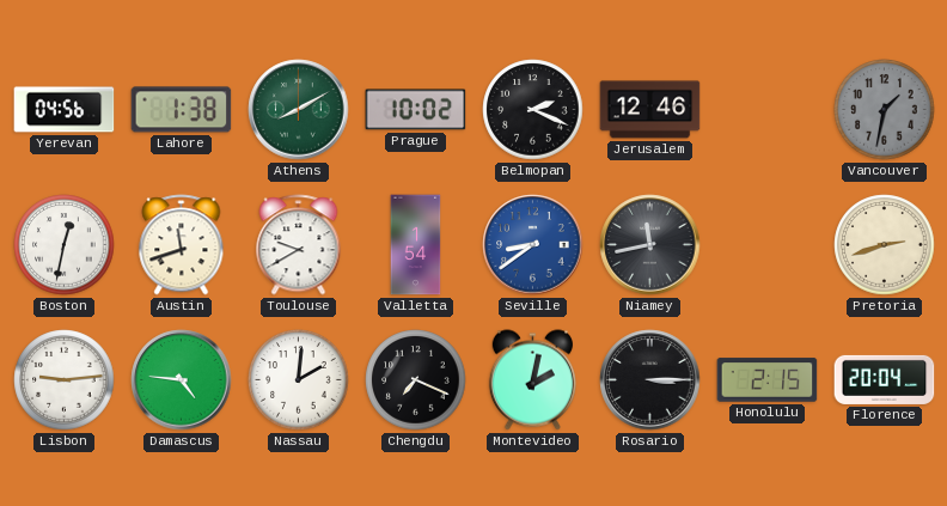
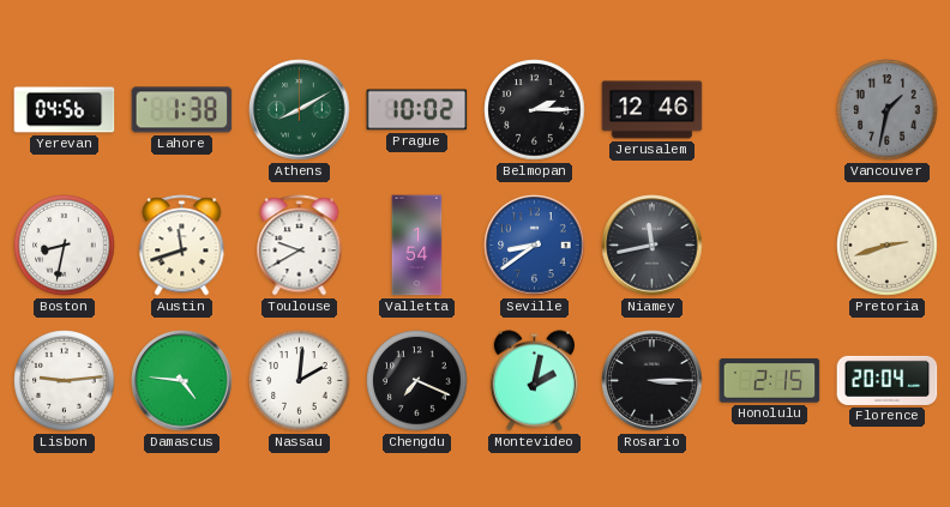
Belmopan: 2:19 -> 2:15 (535, 110)
Boston: 12:32 -> 8:32 (65, 246)
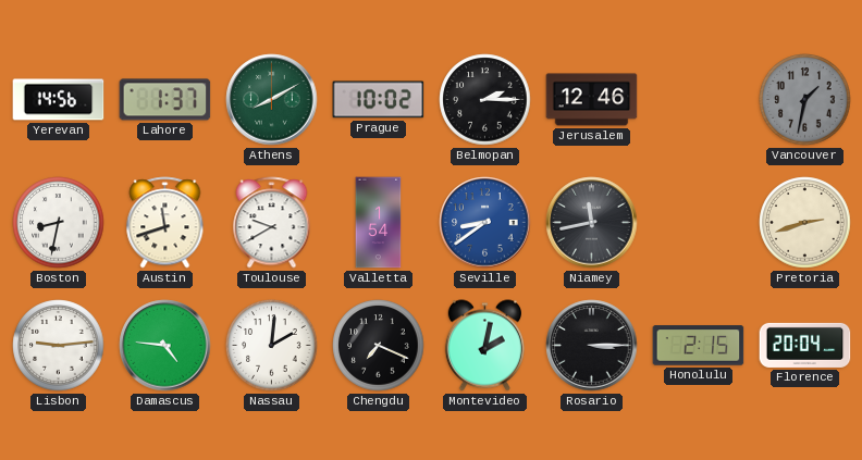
Yerevan: 04:56 -> 14:56 (59, 100)
Lahore: 1:38 -> 1:37 (165, 100)
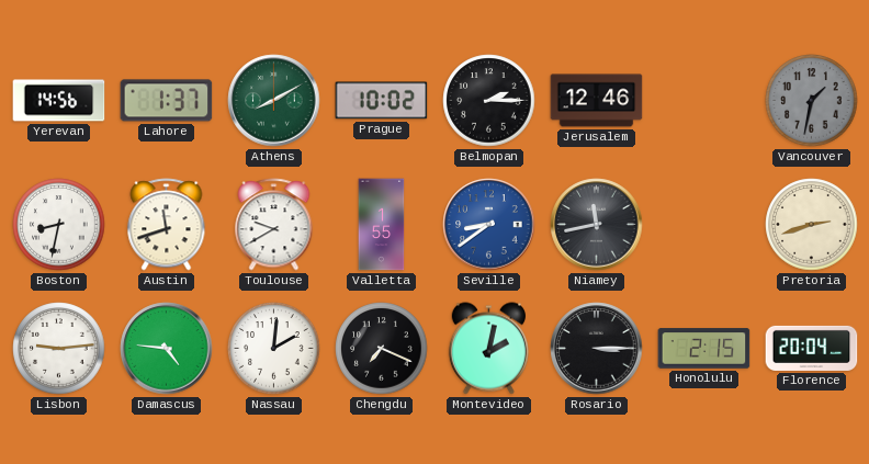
Valletta: 1:54 -> 1:55 (382, 225)
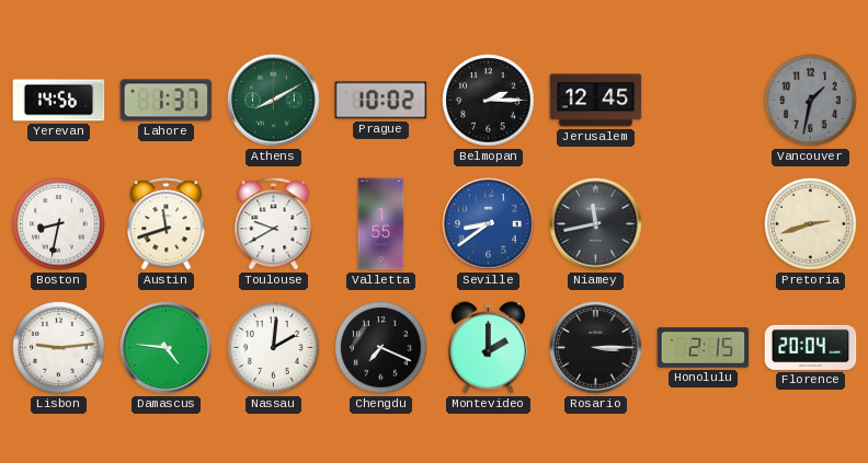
Jerusalem: 12:46 -> 12:45 (596, 101)
Montevideo: 2:02 -> 2:00 (488, 348)
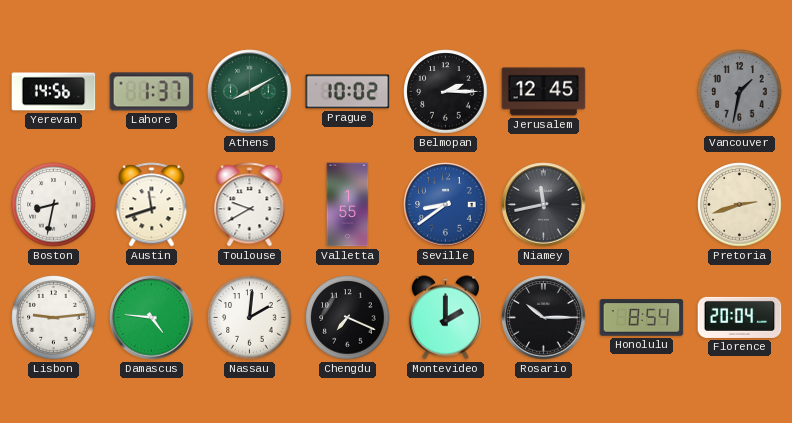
Rosario: 3:15 -> 10:15 (544, 318)
Honolulu: 2:15 -> 8:54 (642, 318)
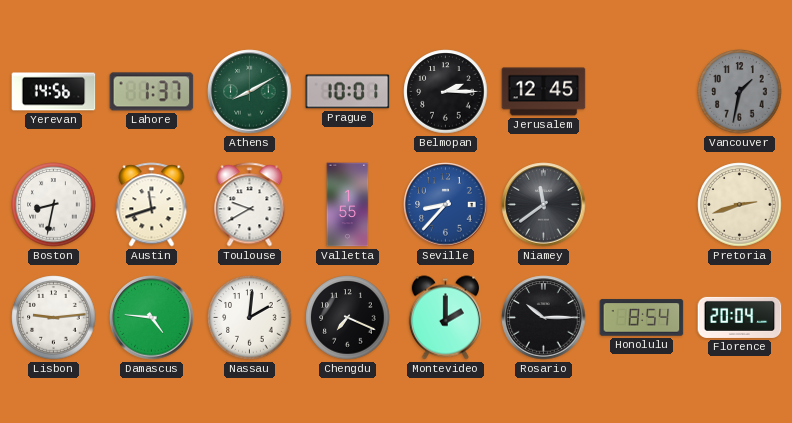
Prague: 10:02 -> 10:01 (348, 92)
Seville: 8:39 -> 8:37 (446, 205)
Niamey: 11:43 -> 11:39 (544, 205)
